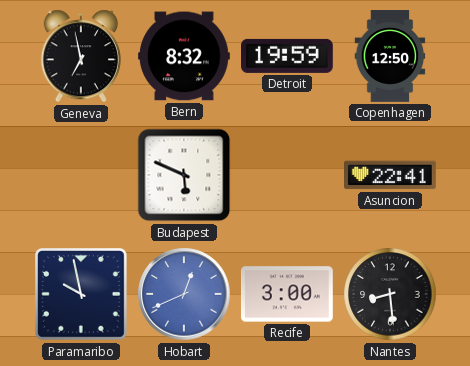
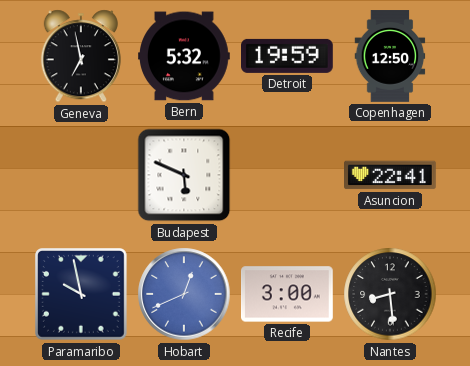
Bern: 8:32 -> 5:32 (185, 56)
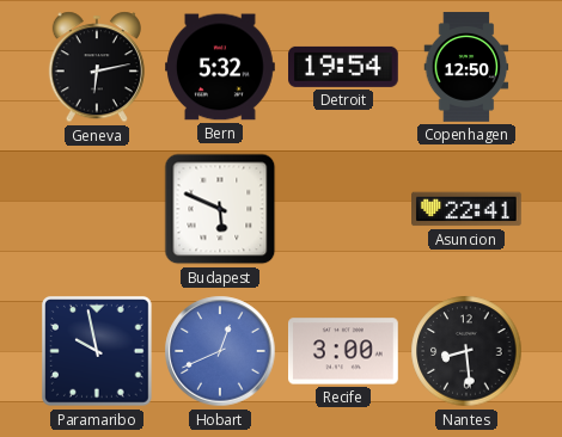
Geneva: 6:58 -> 6:13 (97, 67)
Detroit: 19:59 -> 19:54 (344, 67)
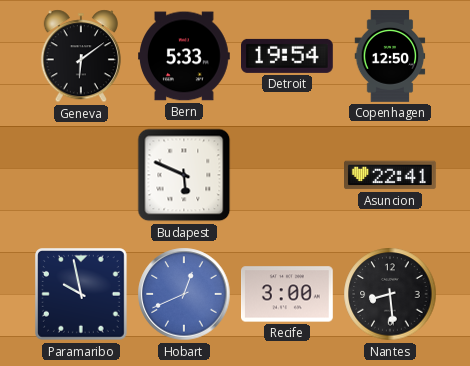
Geneva: 6:13 -> 6:09 (81, 56)
Bern: 5:32 -> 5:33 (185, 56)
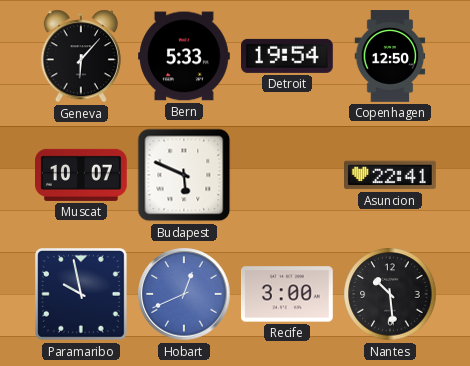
Geneva: 6:09 -> 6:07 (81, 56)
Muscat: none -> 10:07 (82, 175)
Nantes: 8:29 -> 10:29 (390, 294)
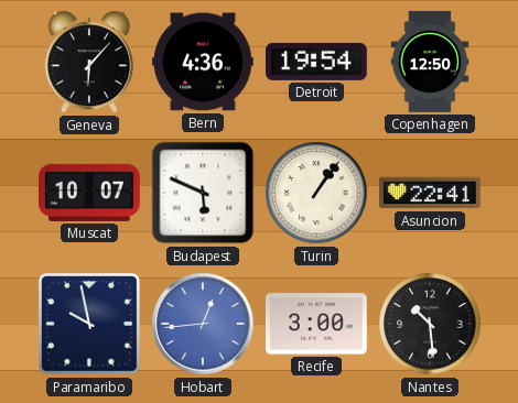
Bern: 5:33 -> 4:36 (204, 62)
Turin: none -> 1:06 (316, 193)
Hobart: 12:41 -> 12:44 (203, 324)
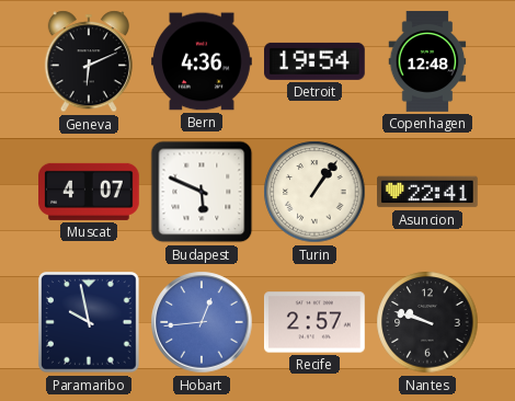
Geneva: 6:07 -> 6:11 (89, 61)
Copenhagen: 12:50 -> 12:48 (427, 61)
Muscat: 10:07 -> 4:07 (90, 192)
Recife: 3:00 -> 2:57 (316, 322)
Nantes: 10:29 -> 9:48 (427, 322)
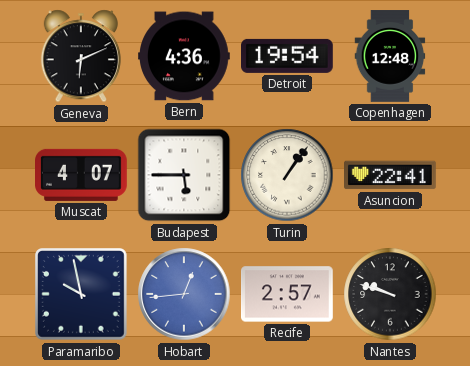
Budapest: 5:49 -> 5:45 (184, 175)
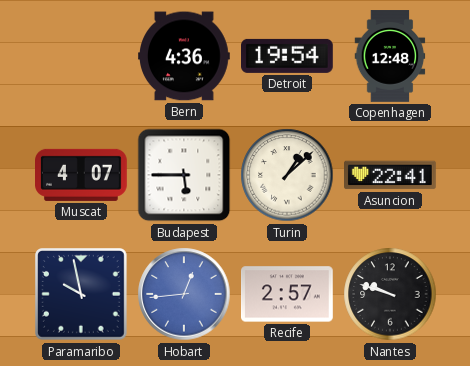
Geneva: 6:11 -> none (81, 56)
Turin: 1:06 -> 1:08 (287, 175)
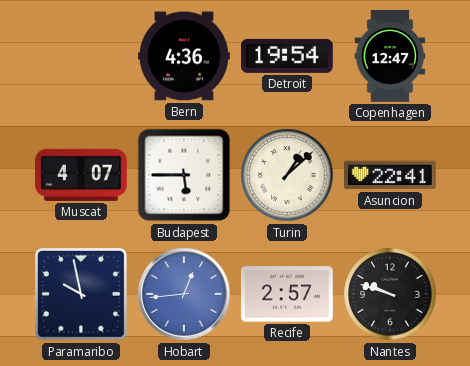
Copenhagen: 12:48 -> 12:47 (390, 56)
